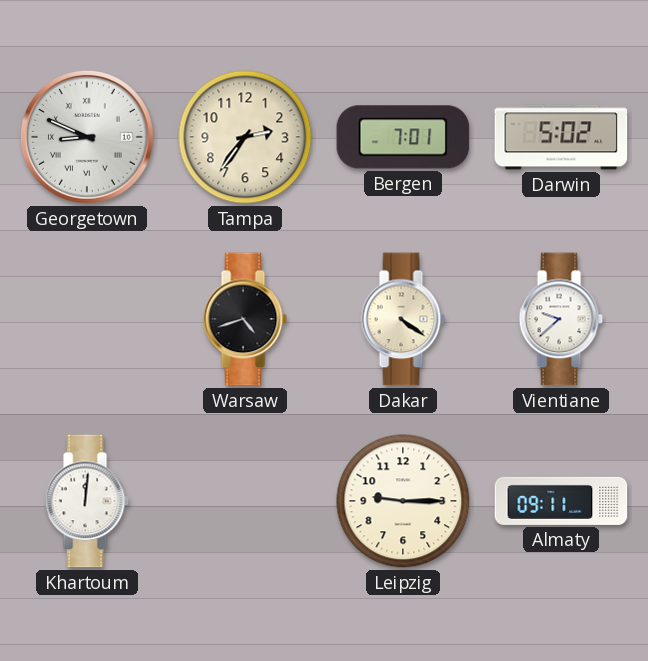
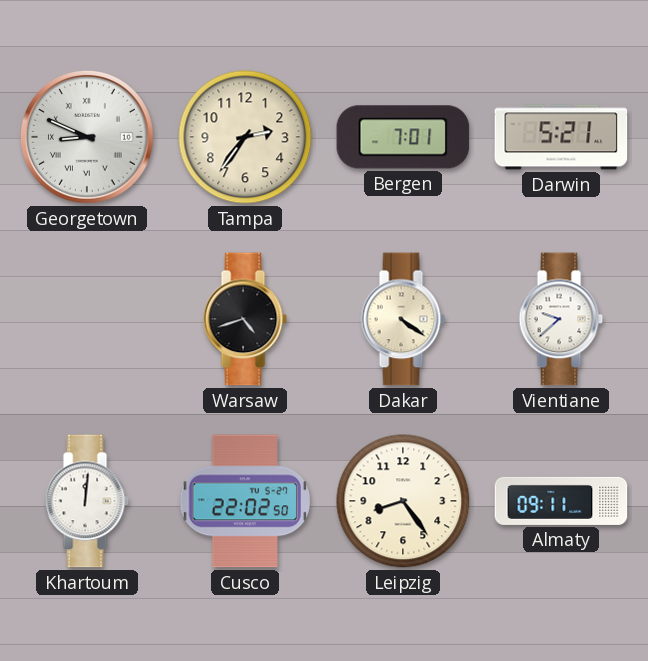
Darwin: 5:02 -> 5:21 (561, 137)
Cusco: none -> 22:02 (244, 501)
Leipzig: 9:15 -> 8:24 (403, 501)
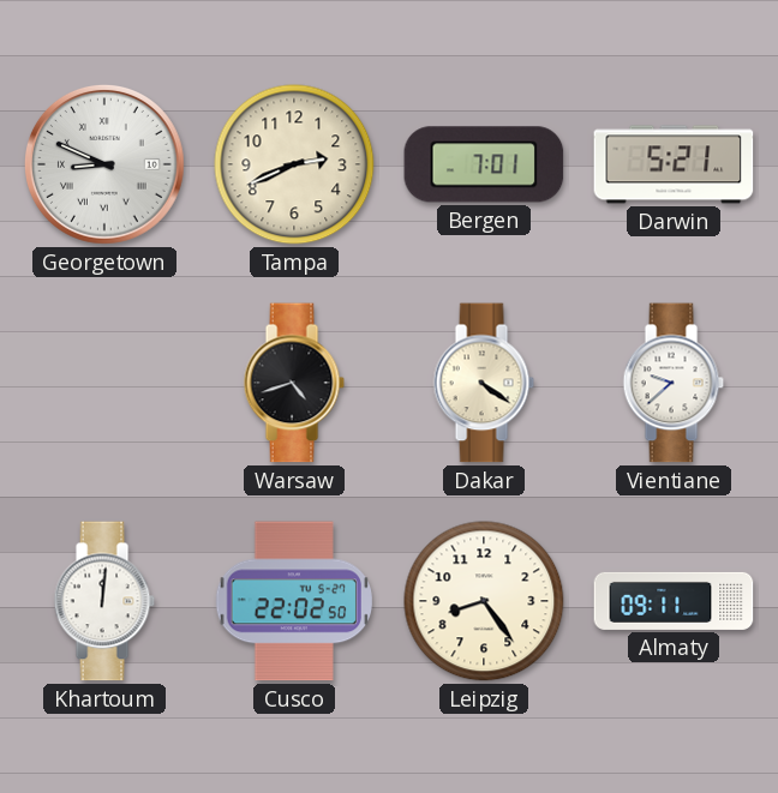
Tampa: 2:36 -> 2:41 (294, 164)
